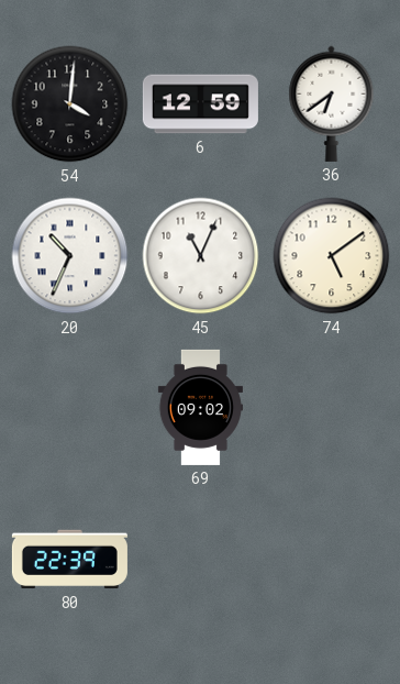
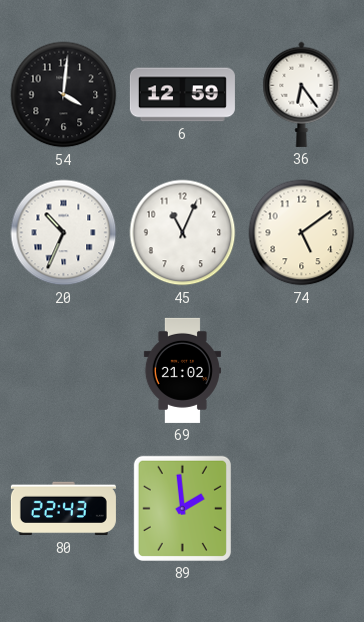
36: 6:39 -> 6:24 (302, 94)
69: 09:02 -> 21:02 (182, 370)
80: 22:39 -> 22:43 (63, 509)
89: none -> 1:59 (182, 508)
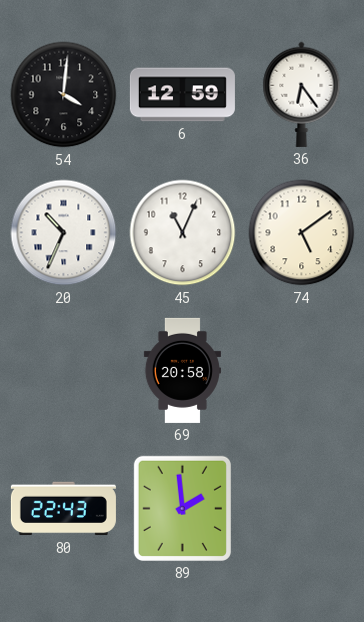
69: 21:02 -> 20:58 (182, 370)
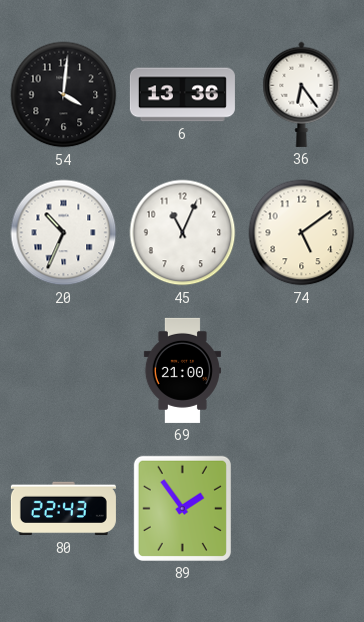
6: 12:59 -> 13:36 (182, 95)
69: 20:58 -> 21:00 (182, 370)
89: 1:59 -> 1:54 (182, 508)
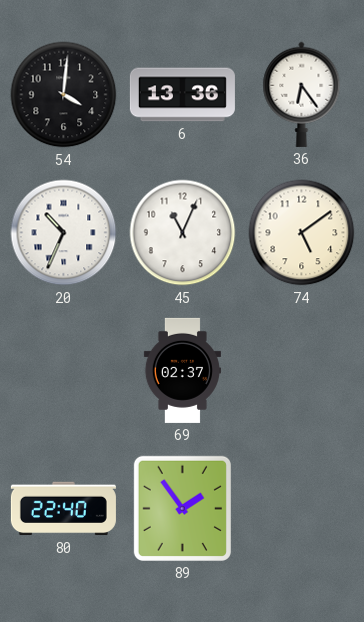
69: 21:00 -> 02:37 (182, 370)
80: 22:43 -> 22:40 (63, 509)
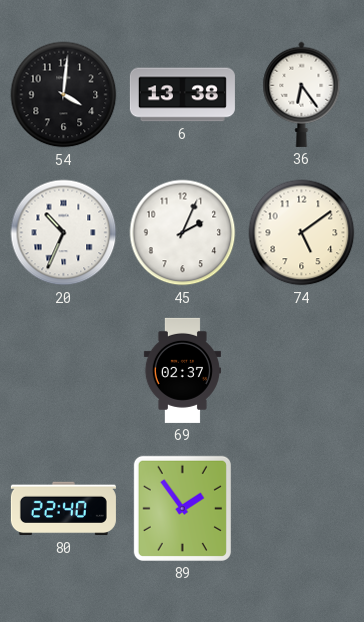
6: 13:36 -> 13:38 (182, 95)
45: 11:04 -> 2:04 (183, 233)
